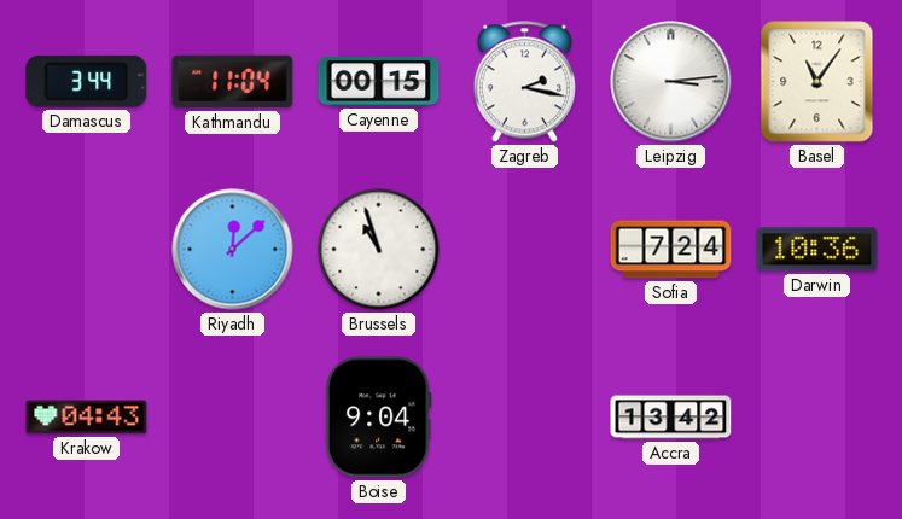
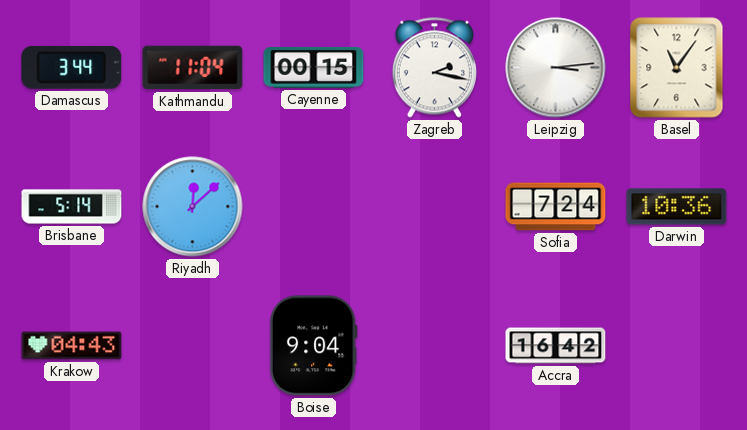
Brisbane: none -> 5:14 (72, 207)
Brussels: 10:57 -> none (379, 250)
Accra: 13:42 -> 16:42 (556, 346)
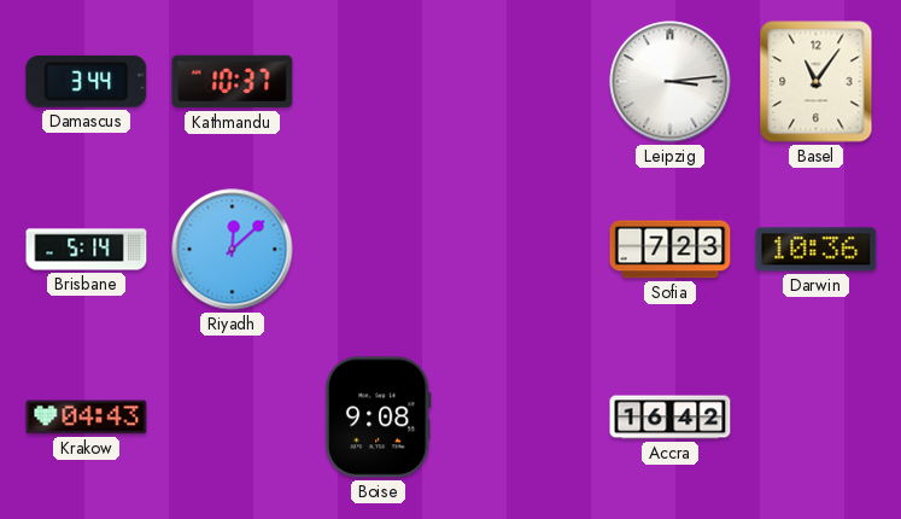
Kathmandu: 11:04 -> 10:37 (233, 82)
Cayenne: 00:15 -> none (314, 67)
Zagreb: 2:17 -> none (434, 68)
Sofia: 7:24 -> 7:23 (671, 250)
Boise: 9:04 -> 9:08 (378, 418)
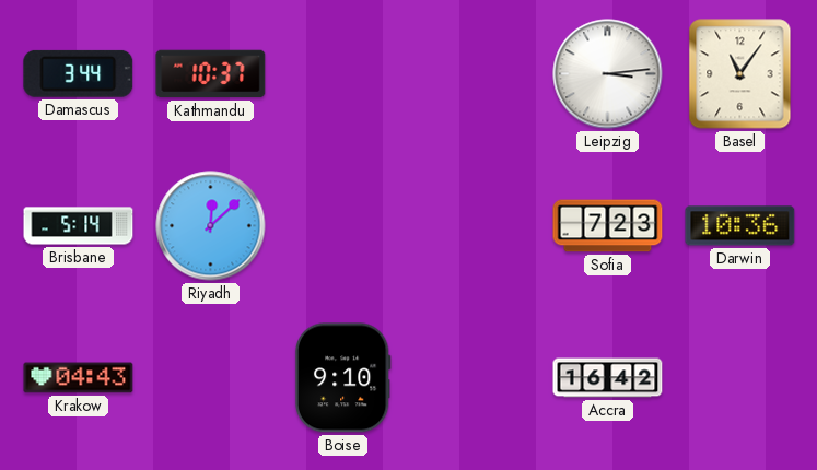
Boise: 9:08 -> 9:10 (342, 378)
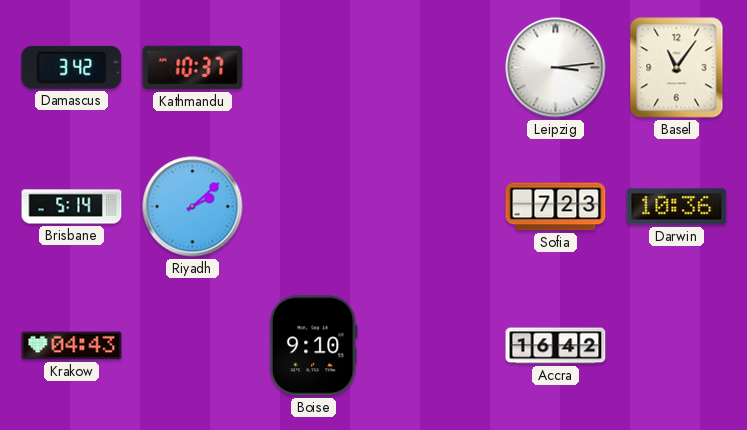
Damascus: 3:44 -> 3:42 (72, 67)
Riyadh: 12:08 -> 2:08 (193, 207)
